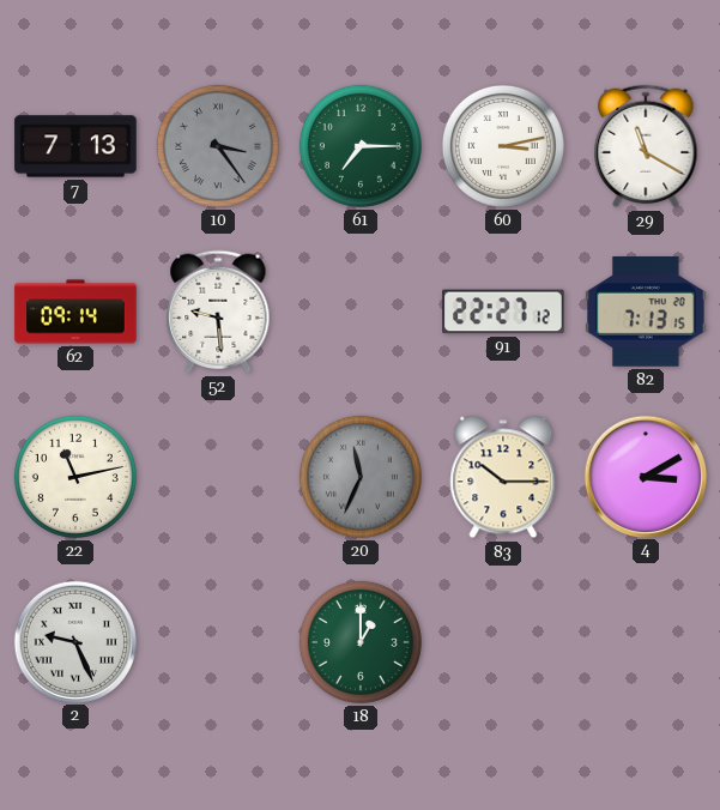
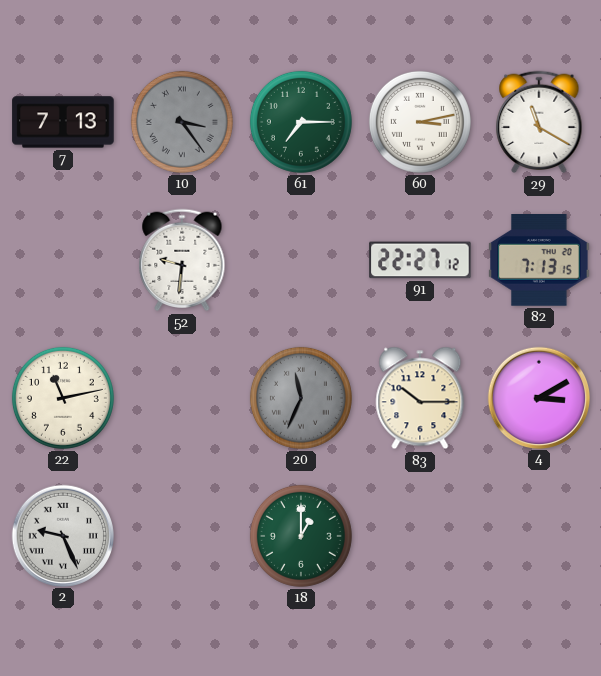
62: 09:14 -> none (75, 312)
52: 9:29 -> 9:31 (182, 260)
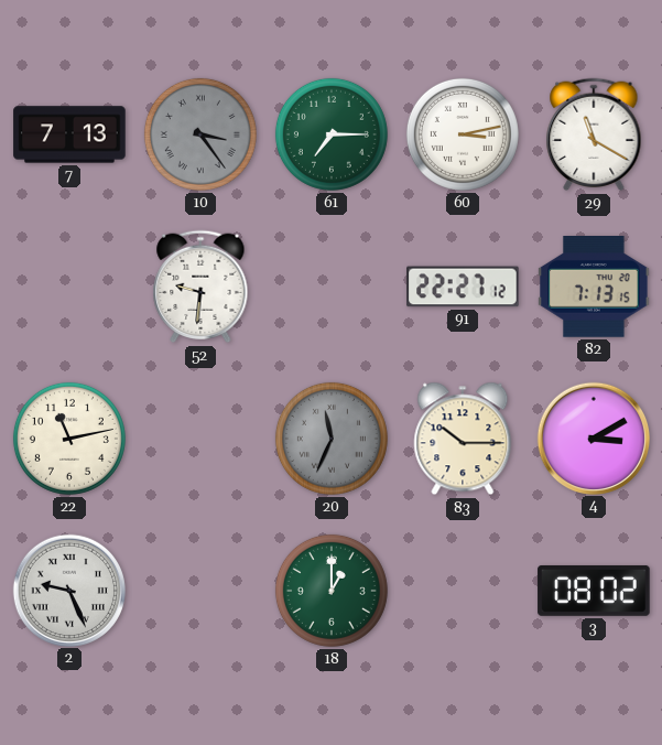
3: none -> 08:02 (594, 591)
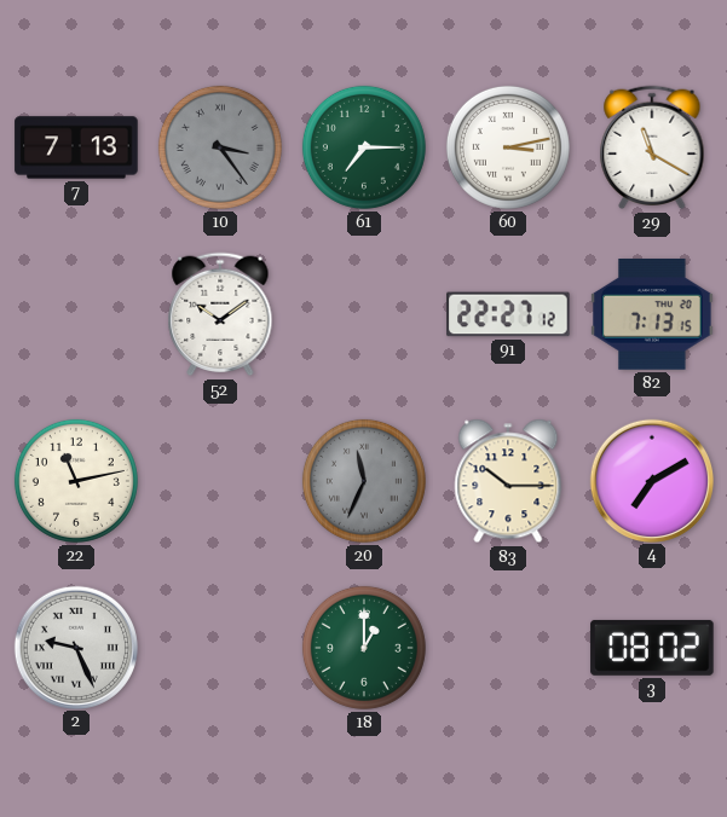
52: 9:31 -> 10:09 (220, 314)
4: 3:10 -> 7:10 (651, 480)
